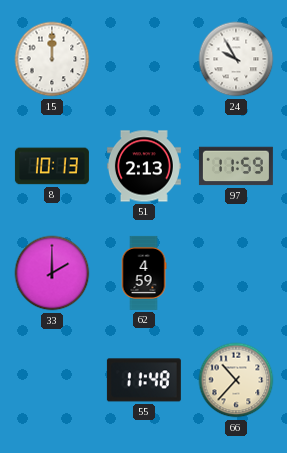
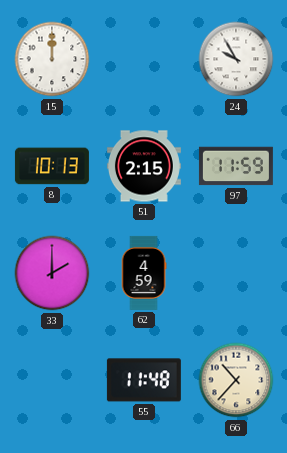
51: 2:13 -> 2:15 (144, 166)
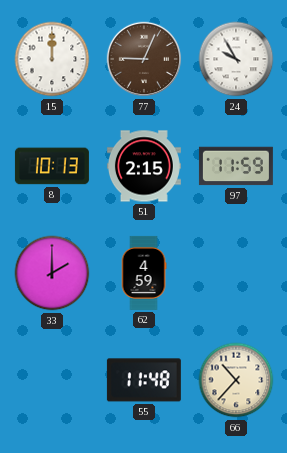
77: none -> 9:04 (144, 59)
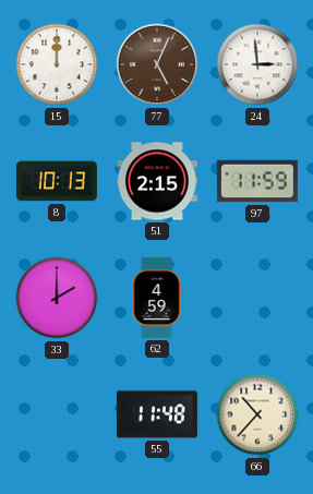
77: 9:04 -> 5:04 (157, 64)
24: 9:55 -> 2:59 (257, 64)
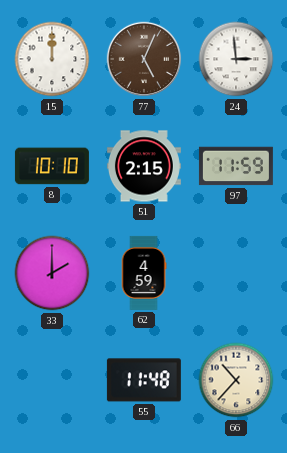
8: 10:13 -> 10:10 (52, 166)
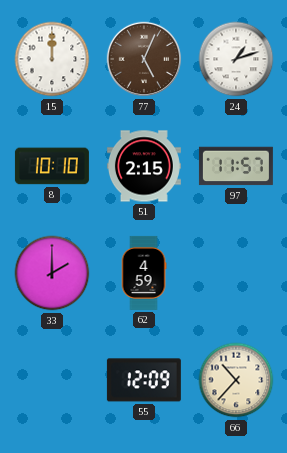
24: 2:59 -> 1:12 (236, 59)
97: 11:59 -> 11:57 (236, 166)
55: 11:48 -> 12:09 (144, 380)
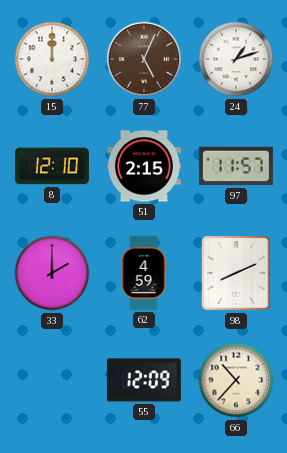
8: 10:10 -> 12:10 (52, 166)
98: none -> 8:11 (237, 273)
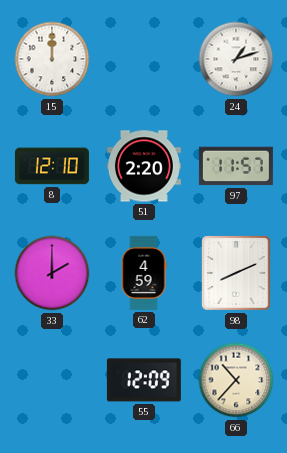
77: 5:04 -> none (144, 59)
51: 2:15 -> 2:20 (144, 166)
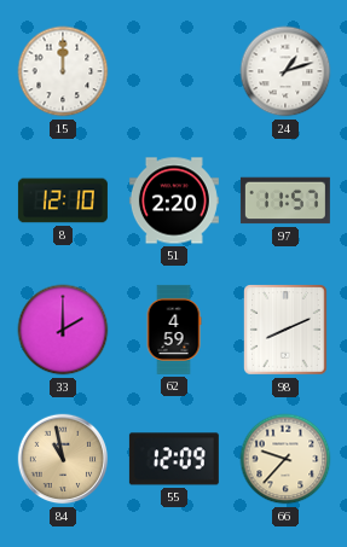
84: none -> 10:58 (63, 459)
66: 10:37 -> 9:37 (285, 459)
